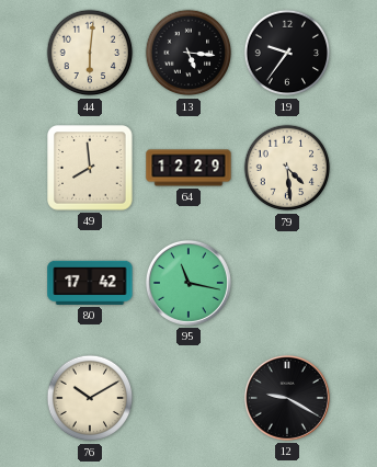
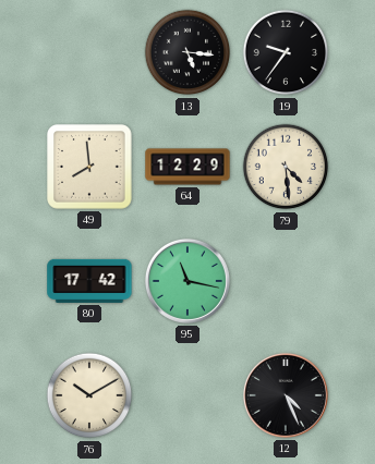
44: 6:01 -> none (90, 53)
12: 9:20 -> 4:26 (286, 395)
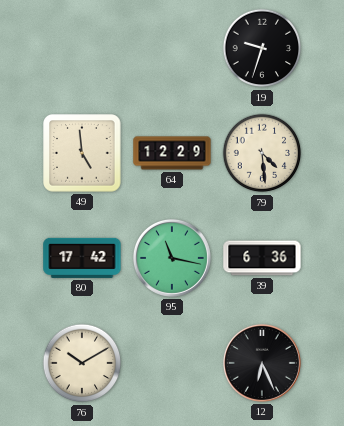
13: 5:16 -> none (187, 52)
19: 9:36 -> 9:33 (262, 48)
49: 7:59 -> 4:59 (82, 153)
39: none -> 6:36 (262, 258)
12: 4:26 -> 6:26 (262, 363)
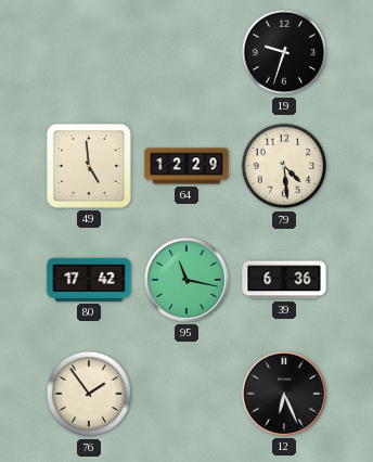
76: 10:10 -> 1:54 (89, 394)
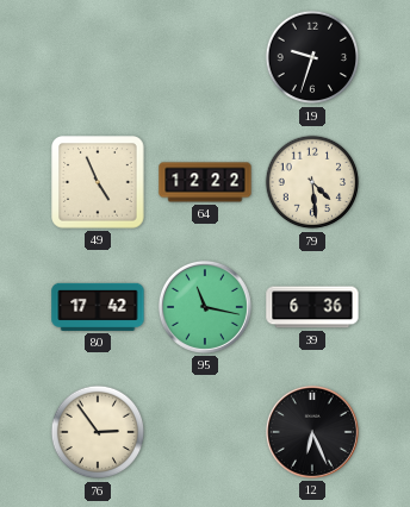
49: 4:59 -> 4:56 (98, 182)
64: 12:29 -> 12:22 (205, 182)
76: 1:54 -> 2:54 (98, 432)
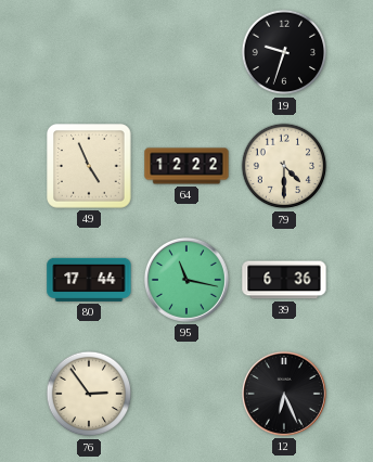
79: 4:29 -> 4:30 (284, 166)
80: 17:42 -> 17:44 (89, 280)
